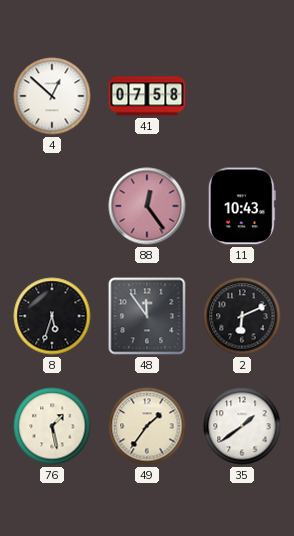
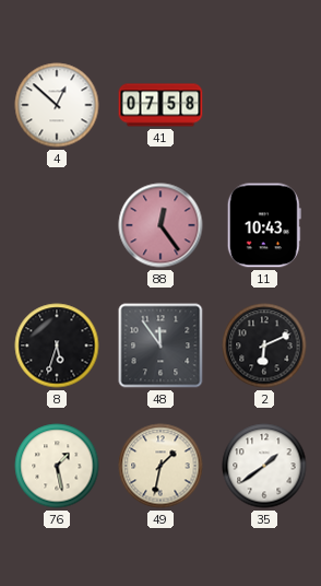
49: 1:36 -> 1:32 (160, 466)
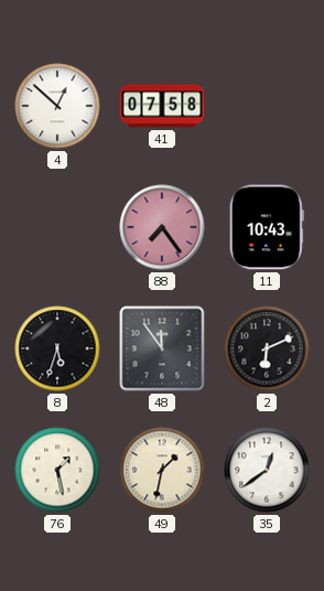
88: 12:24 -> 7:24 (162, 227)
35: 1:39 -> 12:39 (267, 470)
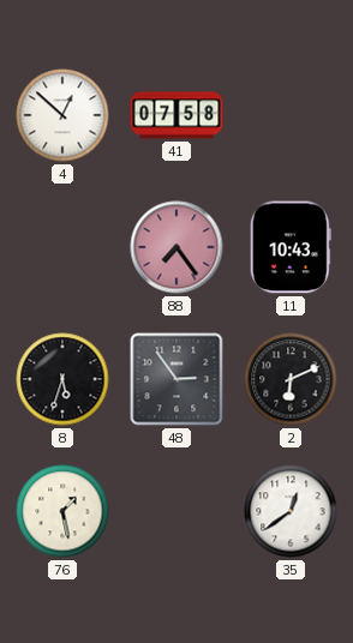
48: 11:54 -> 2:54 (176, 379)
49: 1:32 -> none (162, 470)
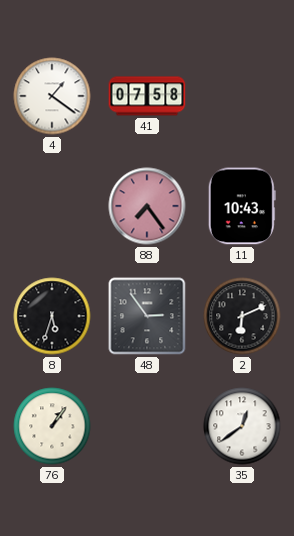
4: 12:52 -> 1:21 (52, 96)
76: 1:28 -> 1:06 (52, 426)
